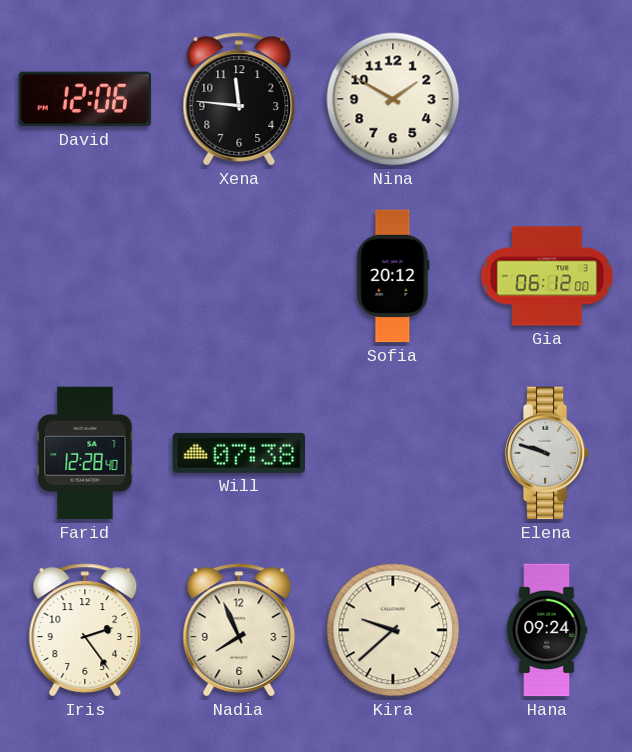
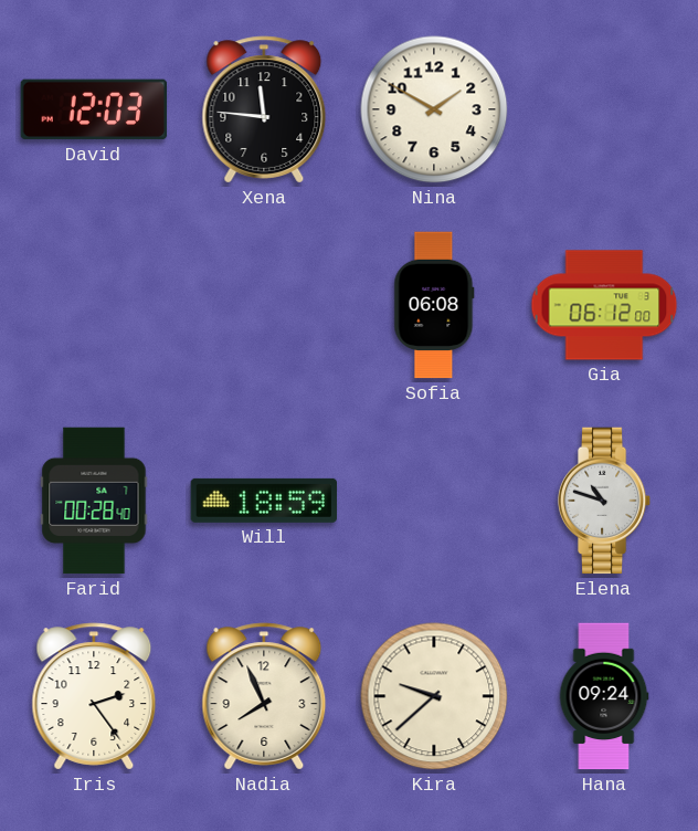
David: 12:06 -> 12:03 (94, 109)
Sofia: 20:12 -> 06:08 (434, 305)
Farid: 12:28 -> 00:28 (94, 501)
Will: 07:38 -> 18:59 (264, 501)
Elena: 9:48 -> 10:48 (604, 501)
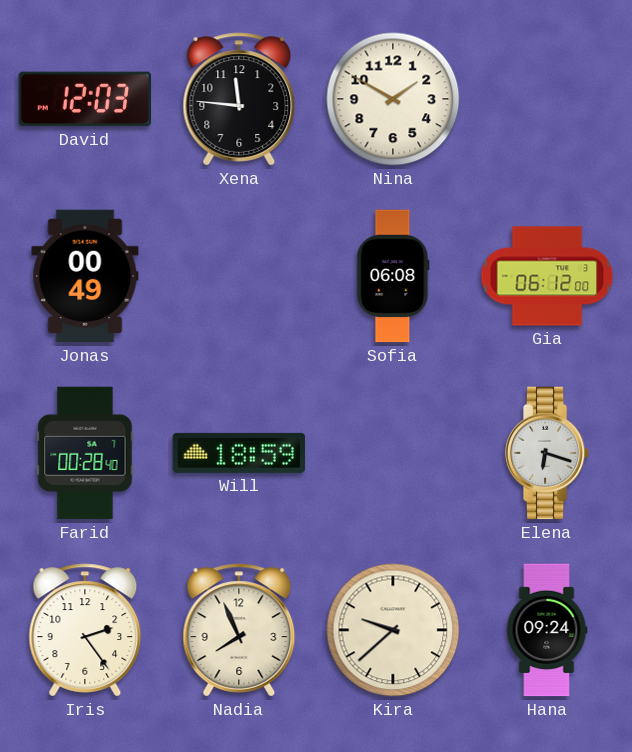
Jonas: none -> 00:49 (85, 276)
Elena: 10:48 -> 6:18 (547, 453)
